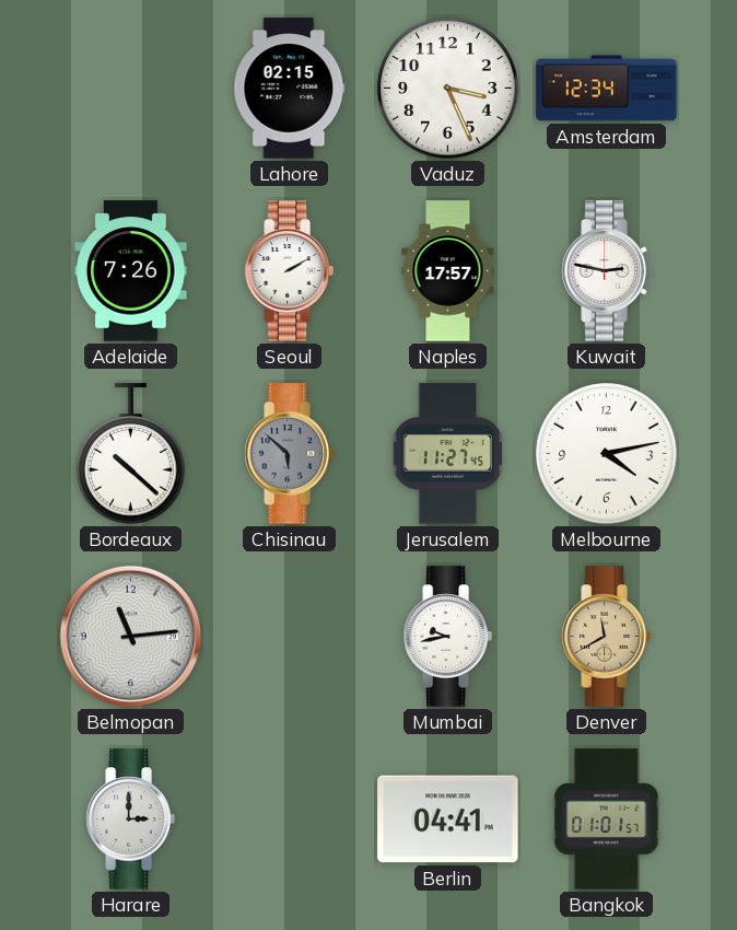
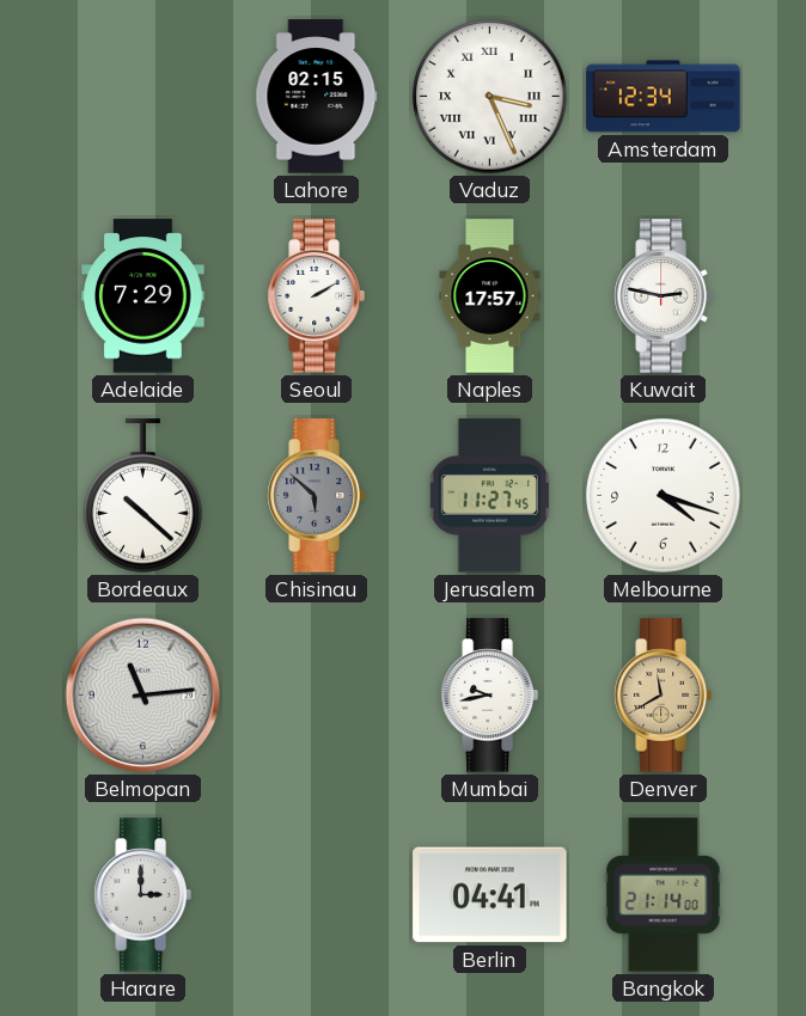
Vaduz numerals: Arabic -> Roman (490, 97)
Adelaide: 7:26 -> 7:29 (144, 296)
Melbourne: 4:13 -> 4:18 (664, 496)
Bangkok: 01:01 -> 21:14 (664, 895)
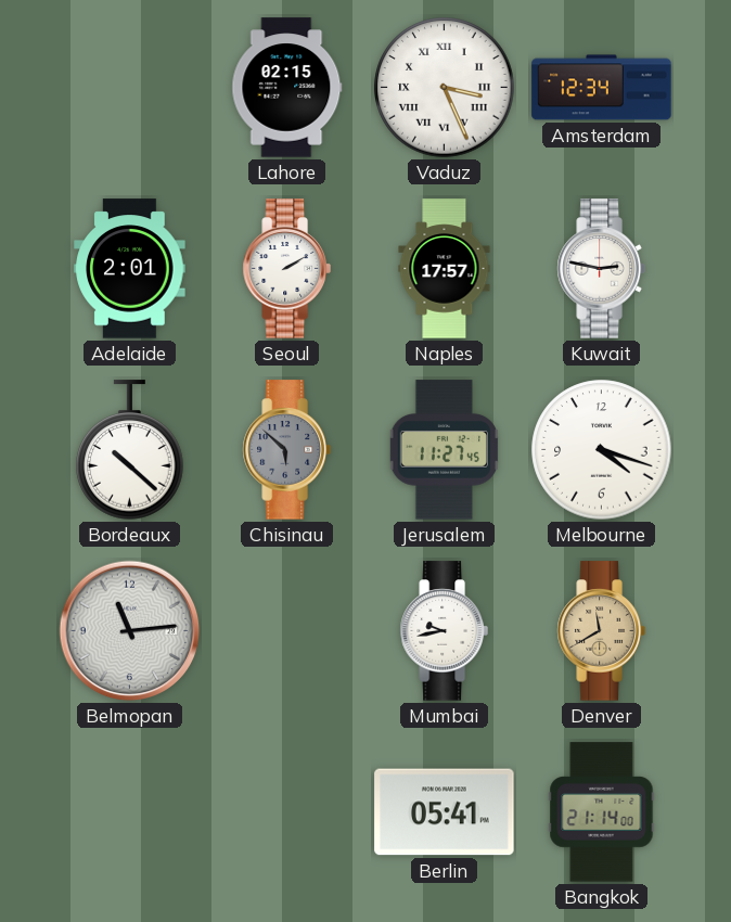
Adelaide: 7:29 -> 2:01 (130, 269)
Harare: 3:00 -> none (142, 895)
Berlin: 04:41 -> 05:41 (445, 812)
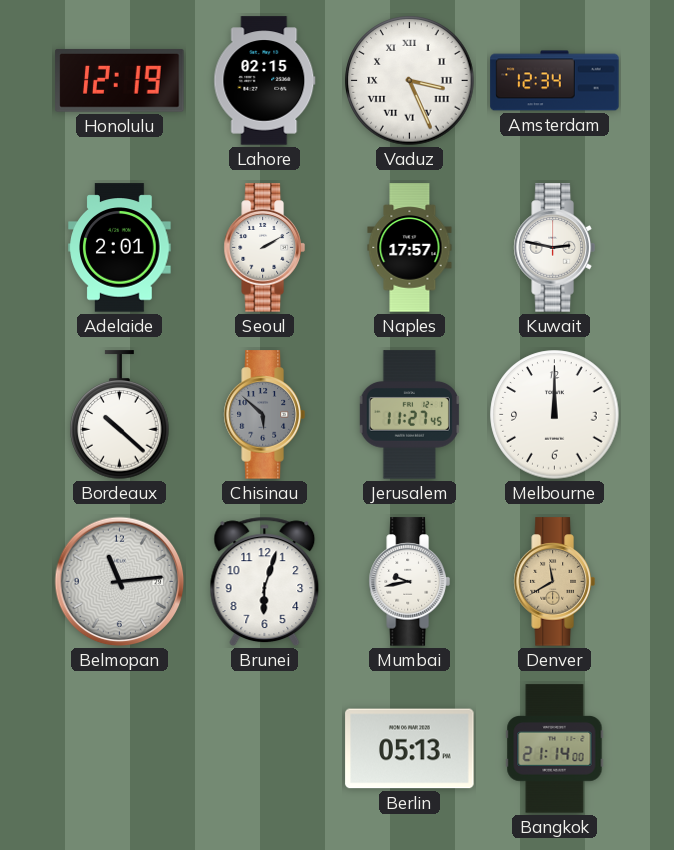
Honolulu: none -> 12:19 (120, 81)
Melbourne: 4:18 -> 12:00 (555, 415)
Brunei: none -> 6:03 (265, 582)
Berlin: 05:41 -> 05:13 (410, 749)
